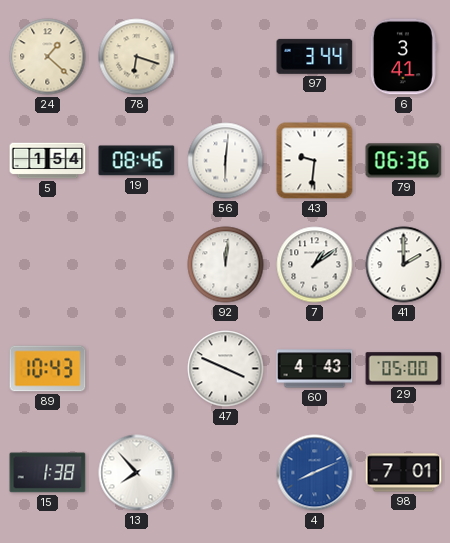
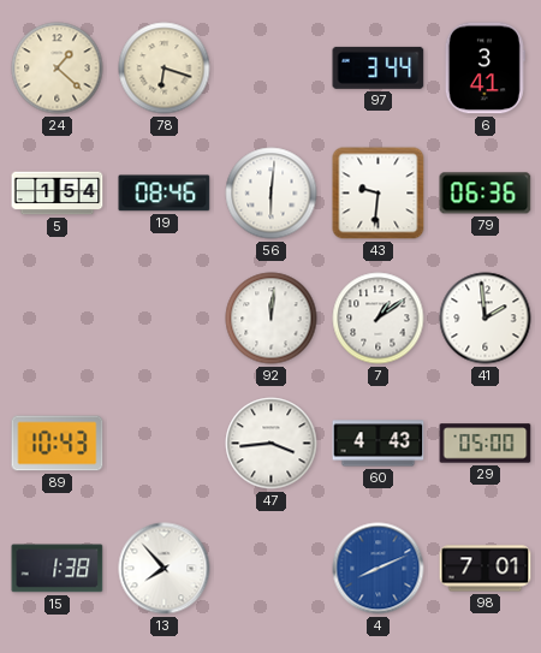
41: 2:00 -> 1:59 (486, 319)
47: 3:49 -> 3:44 (272, 444)
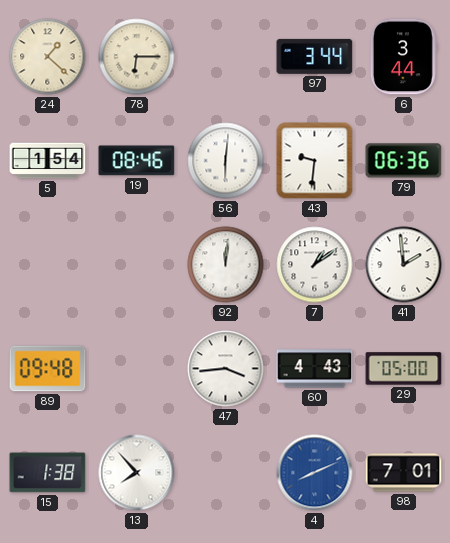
78: 6:18 -> 6:15 (137, 57)
6: 3:41 -> 3:44 (403, 57)
89: 10:43 -> 09:48 (48, 369)
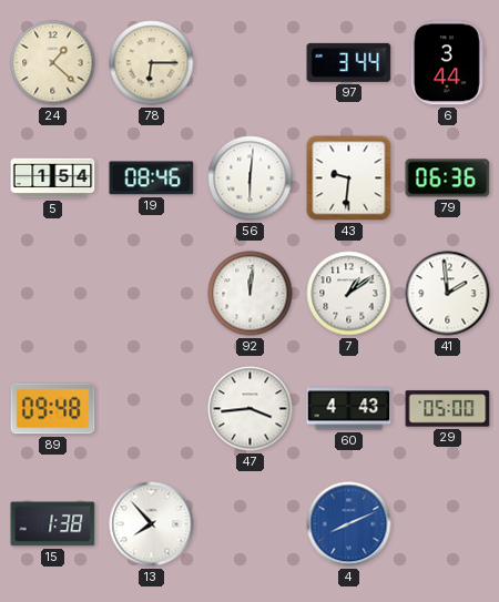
98: 7:01 -> none (404, 473)
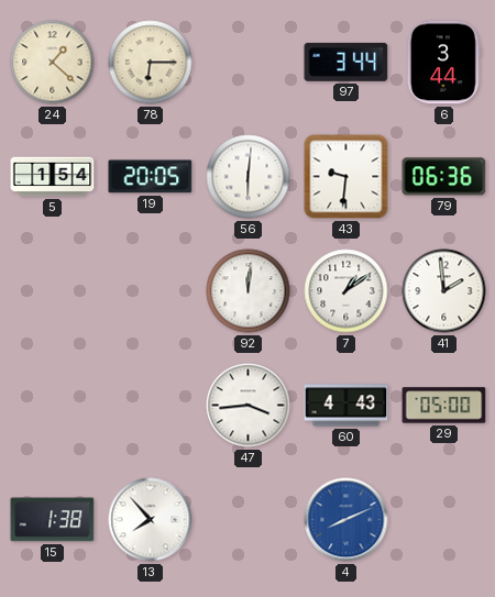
19: 08:46 -> 20:05 (151, 177)
89: 09:48 -> none (53, 409)
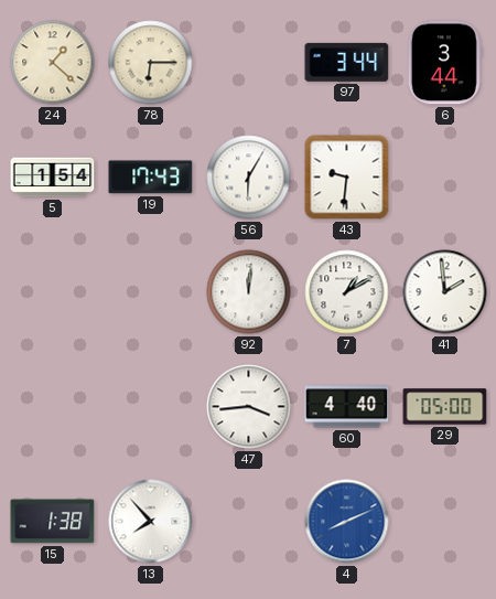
19: 20:05 -> 17:43 (151, 178)
56: 6:01 -> 6:05 (249, 178)
79: 06:36 -> none (444, 177)
7: 1:09 -> 1:10 (347, 292)
60: 4:43 -> 4:40 (347, 407)
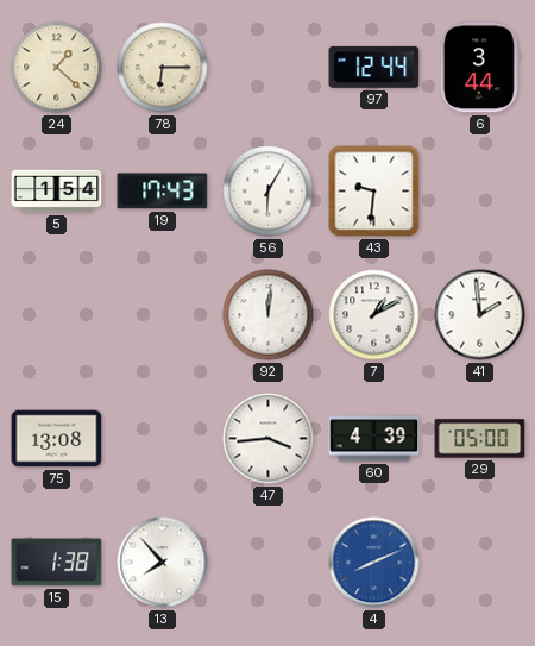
97: 3:44 -> 12:44 (374, 67)
75: none -> 13:08 (57, 439)
60: 4:40 -> 4:39 (374, 439)
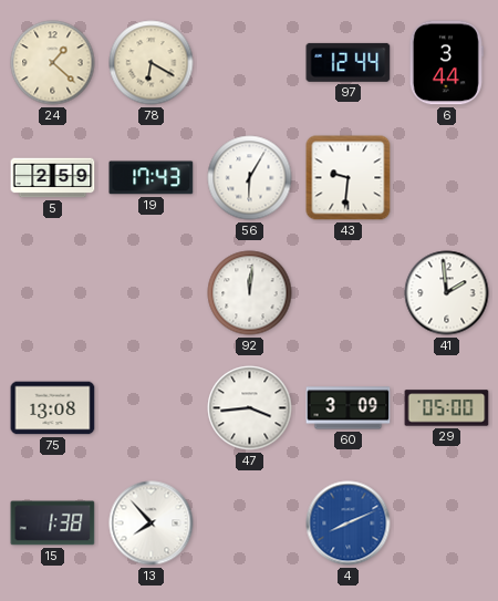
78: 6:15 -> 6:20 (152, 63)
5: 1:54 -> 2:59 (53, 178)
7: 1:10 -> none (374, 315)
60: 4:39 -> 3:09 (349, 408)
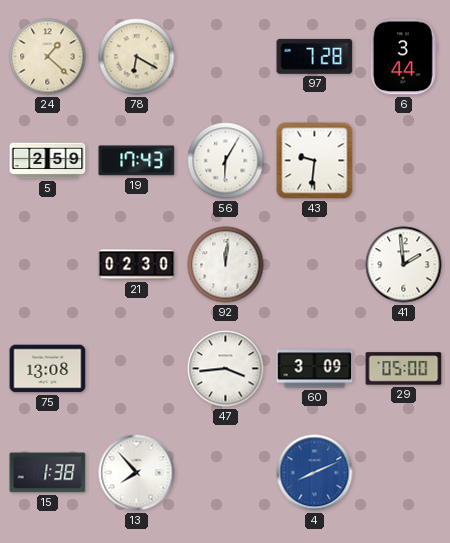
97: 12:44 -> 7:28 (315, 56)
21: none -> 02:30 (137, 265)
